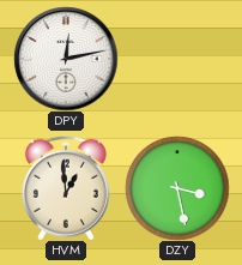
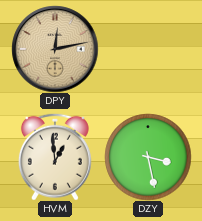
DPY dial: white -> champagne (55, 49)
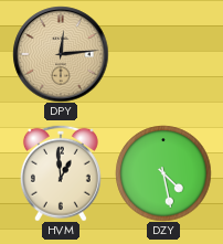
DPY: 12:13 -> 12:14 (61, 54)
DZY: 3:28 -> 4:28 (163, 173)
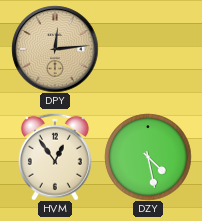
HVM: 12:59 -> 12:54 (55, 157)
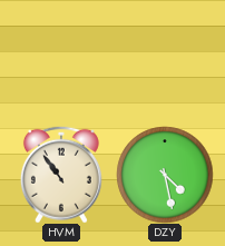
DPY: 12:14 -> none (55, 49)
HVM: 12:54 -> 10:54 (61, 175)
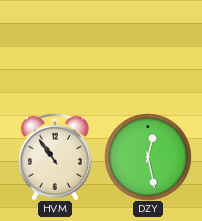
DZY: 4:28 -> 12:28 (148, 157)
